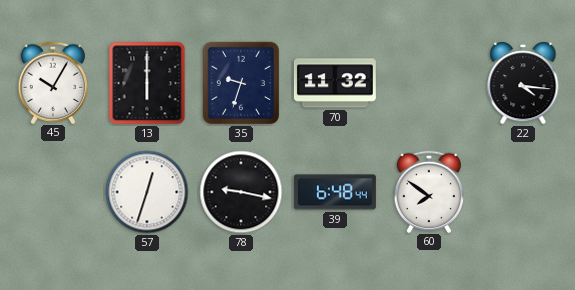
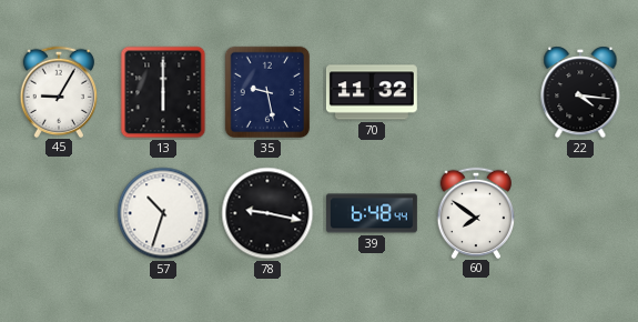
45: 10:05 -> 9:05 (58, 91)
35: 9:33 -> 9:28 (267, 92)
57: 12:33 -> 10:33 (163, 213)
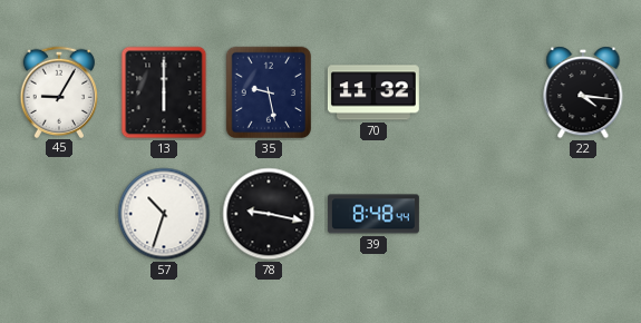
39: 6:48 -> 8:48 (373, 214)
60: 7:51 -> none (475, 212)
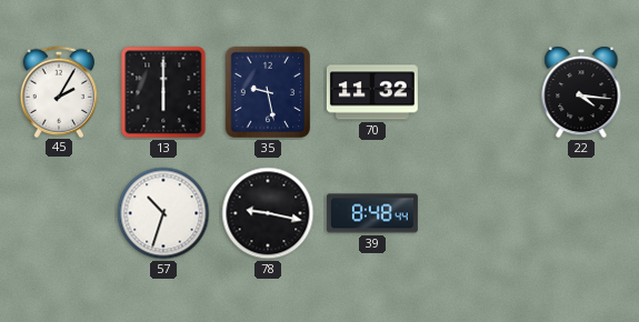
45: 9:05 -> 2:05 (58, 91)
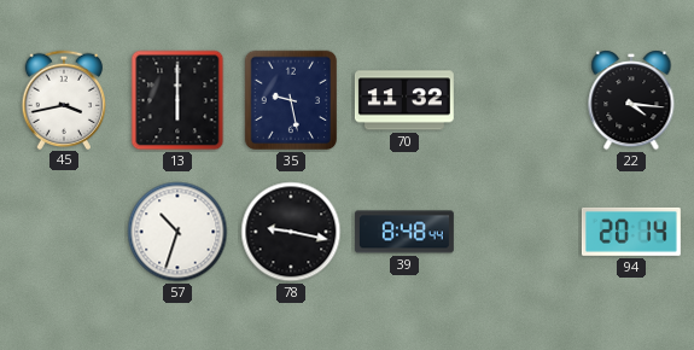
45: 2:05 -> 3:43 (63, 99)
94: none -> 20:14 (631, 232)
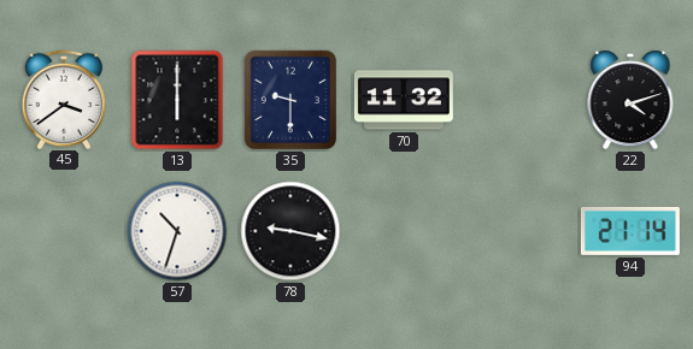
45: 3:43 -> 3:39 (63, 99)
35: 9:28 -> 9:30 (290, 100)
22: 4:16 -> 4:12 (630, 100)
39: 8:48 -> none (404, 232)
94: 20:14 -> 21:14 (630, 231)
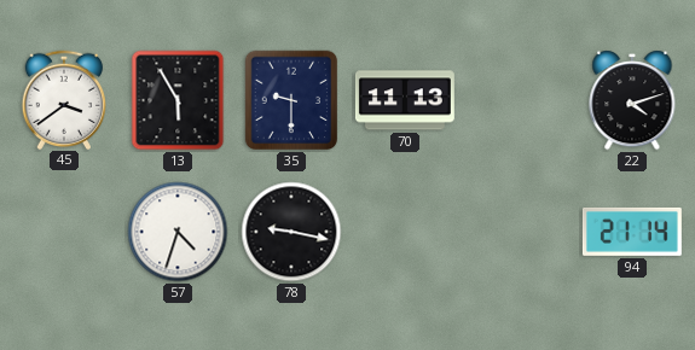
13: 6:00 -> 5:55 (178, 100)
70: 11:32 -> 11:13 (405, 100)
57: 10:33 -> 4:33 (178, 232)
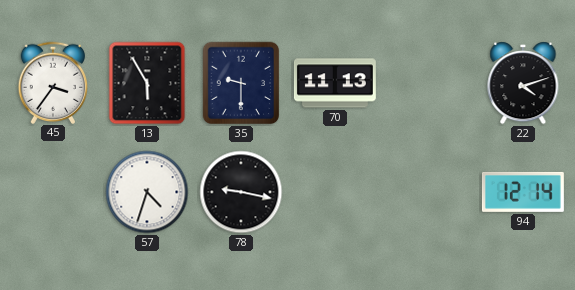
45: 3:39 -> 3:36 (52, 82)
94: 21:14 -> 12:14 (523, 192)
